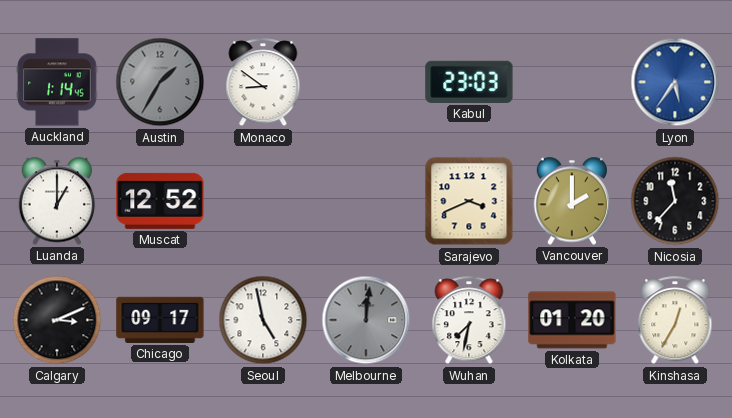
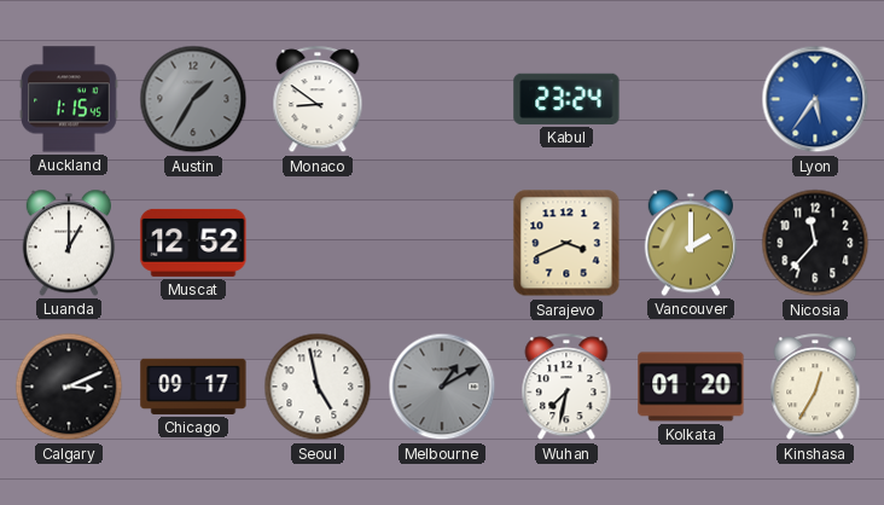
Auckland: 1:14 -> 1:15 (69, 99)
Kabul: 23:03 -> 23:24 (566, 99)
Melbourne: 12:01 -> 1:10 (442, 387)
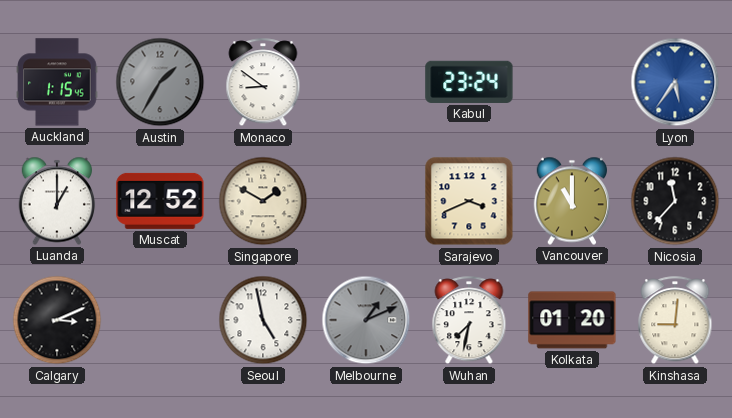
Singapore: none -> 1:50 (263, 201)
Vancouver: 2:00 -> 11:00 (572, 201)
Chicago: 09:17 -> none (193, 387)
Melbourne: 1:10 -> 1:11 (366, 320)
Kinshasa: 12:35 -> 9:01 (675, 321)
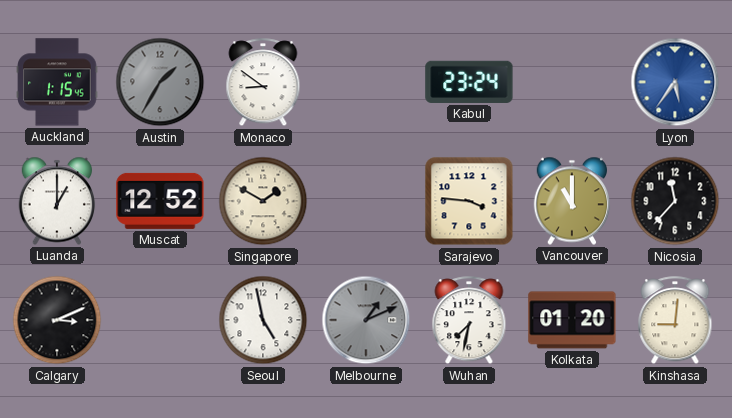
Sarajevo: 3:41 -> 3:46 (469, 201)
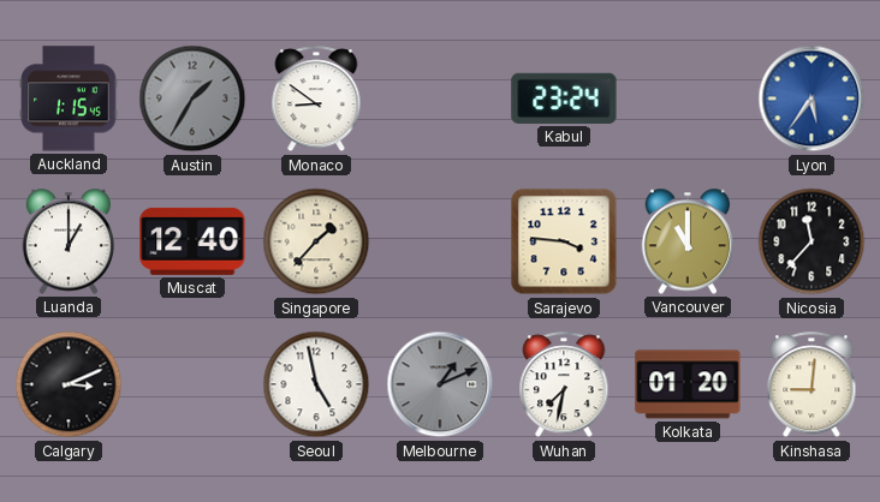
Muscat: 12:52 -> 12:40 (192, 241)
Singapore: 1:50 -> 1:37 (316, 241)
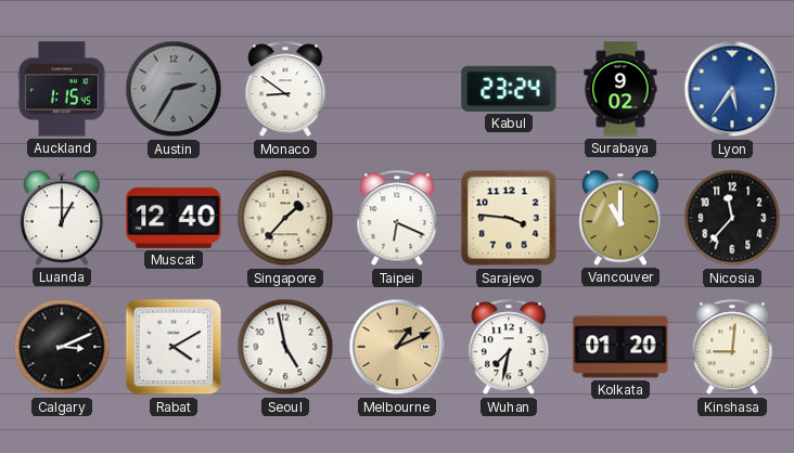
Austin: 1:35 -> 2:35 (174, 89)
Surabaya: none -> 9:02 (620, 89)
Taipei: none -> 6:19 (397, 219)
Rabat: none -> 4:10 (174, 347)
Melbourne dial: grey -> champagne (397, 347)
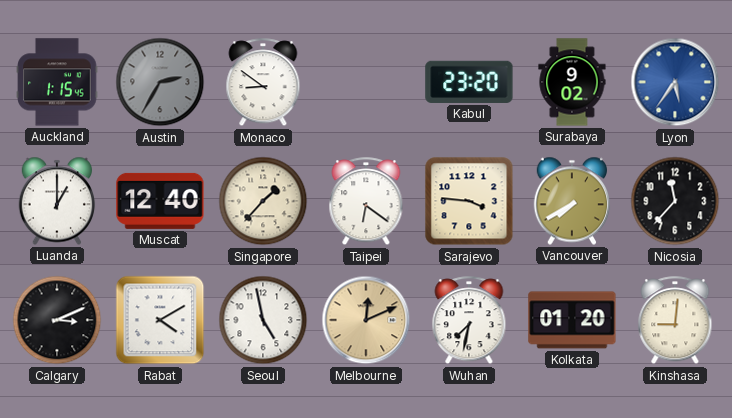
Kabul: 23:24 -> 23:20 (469, 82)
Taipei: 6:19 -> 6:21 (366, 202)
Vancouver: 11:00 -> 7:40 (572, 201)
Melbourne: 1:11 -> 12:11 (366, 320)
